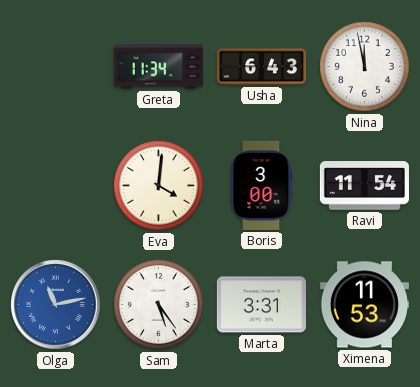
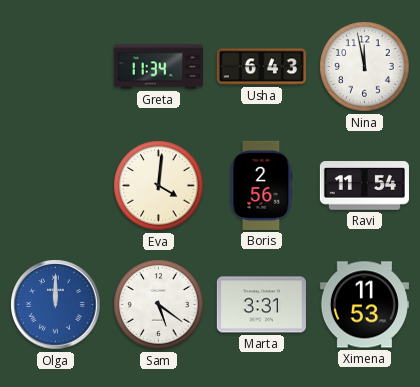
Boris: 3:00 -> 2:56 (262, 185)
Olga: 11:13 -> 12:00 (56, 305)
Sam: 5:24 -> 5:21 (159, 305)
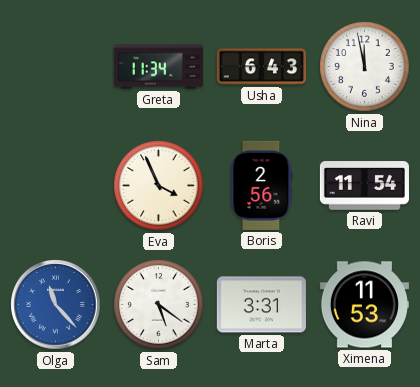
Eva: 4:01 -> 3:56 (159, 186)
Olga: 12:00 -> 11:23 (56, 305)
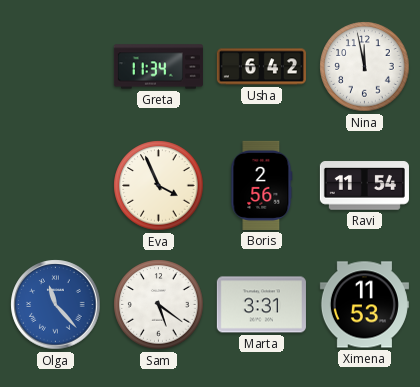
Usha: 6:43 -> 6:42 (261, 67)
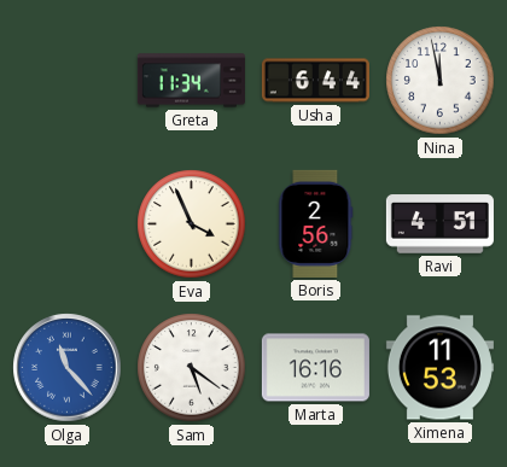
Usha: 6:42 -> 6:44 (315, 81)
Ravi: 11:54 -> 4:51 (439, 224)
Marta: 3:31 -> 16:16 (315, 368)
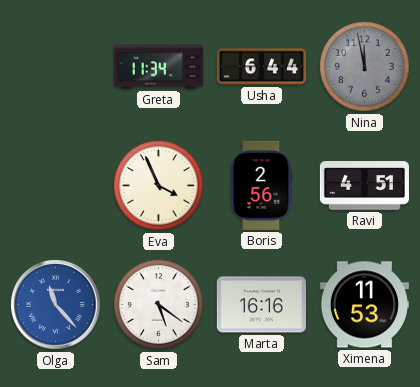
Nina dial: white -> grey (365, 67)
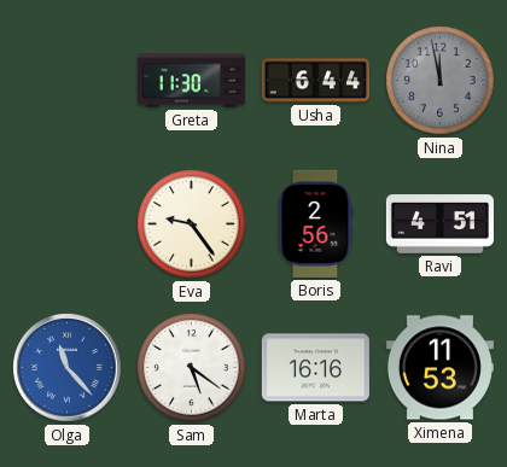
Greta: 11:34 -> 11:30 (191, 81)
Eva: 3:56 -> 9:24 (192, 224)
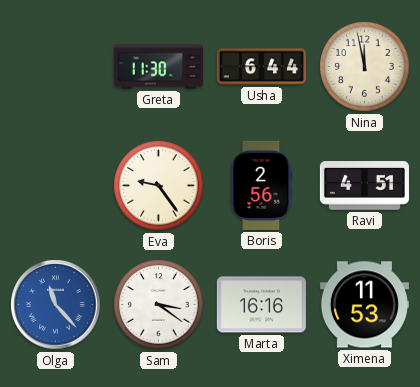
Nina dial: grey -> cream (365, 67)
Sam: 5:21 -> 3:21 (159, 305)
